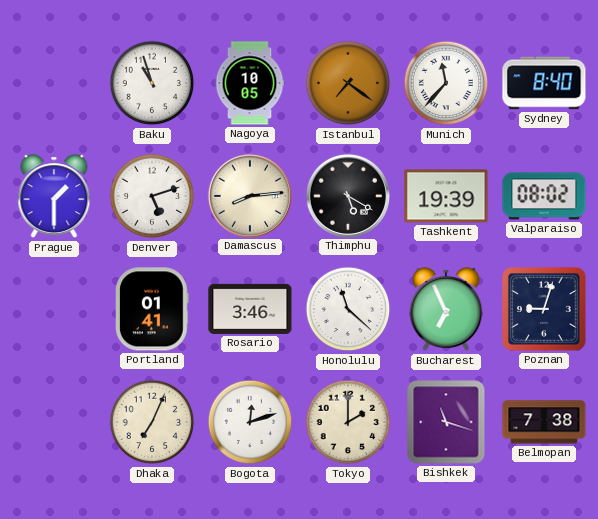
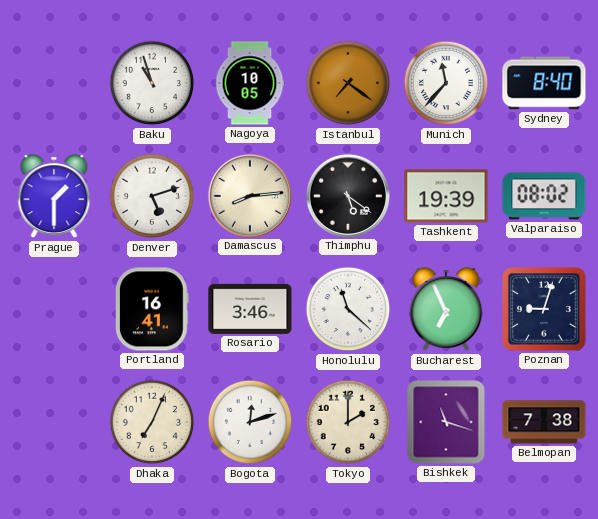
Thimphu: 5:20 -> 5:21 (347, 195)
Portland: 01:41 -> 16:41 (152, 309)
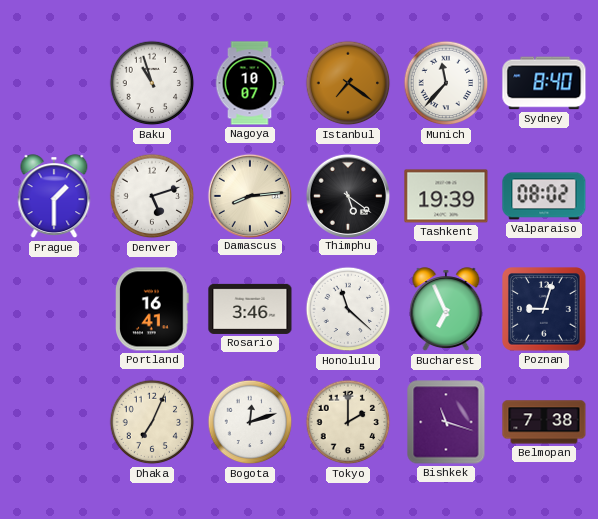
Nagoya: 10:05 -> 10:07 (250, 83)
